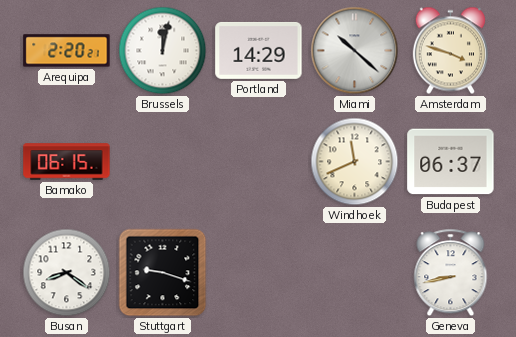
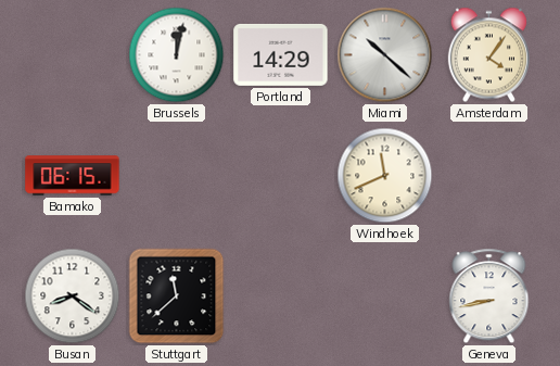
Arequipa: 2:20 -> none (67, 51)
Amsterdam: 3:48 -> 4:06 (488, 55)
Budapest: 06:37 -> none (451, 162)
Stuttgart: 9:18 -> 11:38 (177, 296)
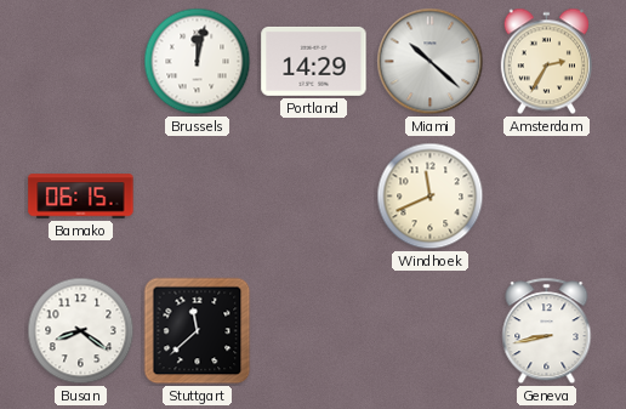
Amsterdam: 4:06 -> 2:35 (546, 62)
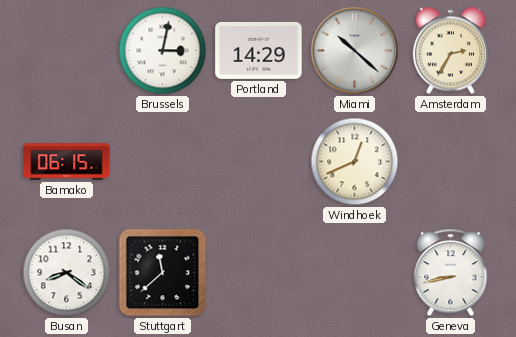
Brussels: 12:02 -> 3:02 (163, 51)
Windhoek: 11:41 -> 12:41 (355, 162)
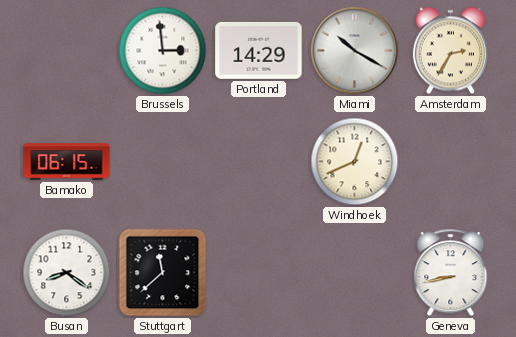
Brussels: 3:02 -> 2:59 (163, 51)
Miami: 10:22 -> 10:20 (355, 51)
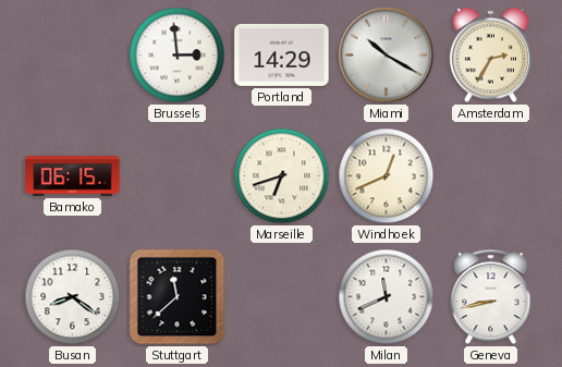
Marseille: none -> 6:42 (282, 176)
Milan: none -> 11:41 (387, 297)
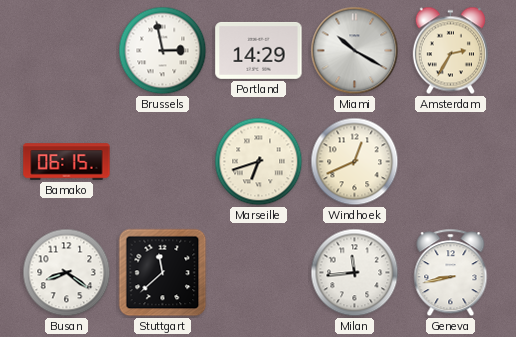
Brussels: 2:59 -> 2:58 (163, 51)
Milan: 11:41 -> 11:44 (355, 273)
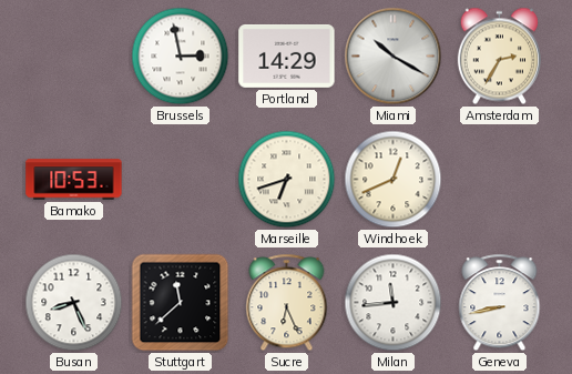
Bamako: 06:15 -> 10:53 (74, 180)
Busan: 8:21 -> 8:26 (74, 303)
Sucre: none -> 6:26 (287, 303)
